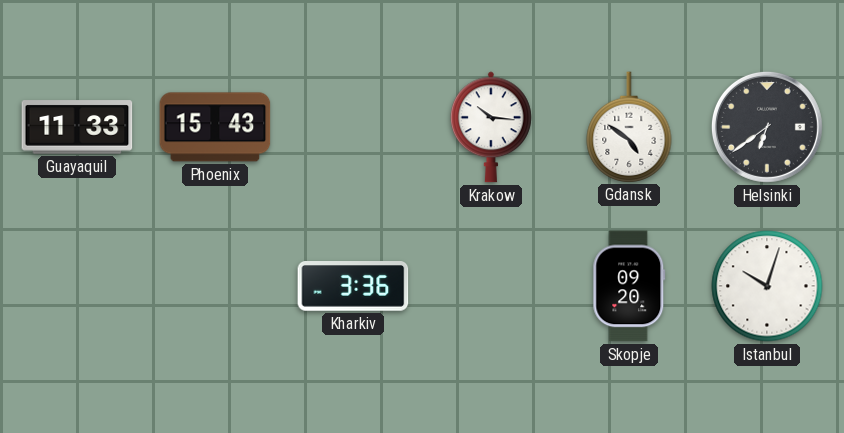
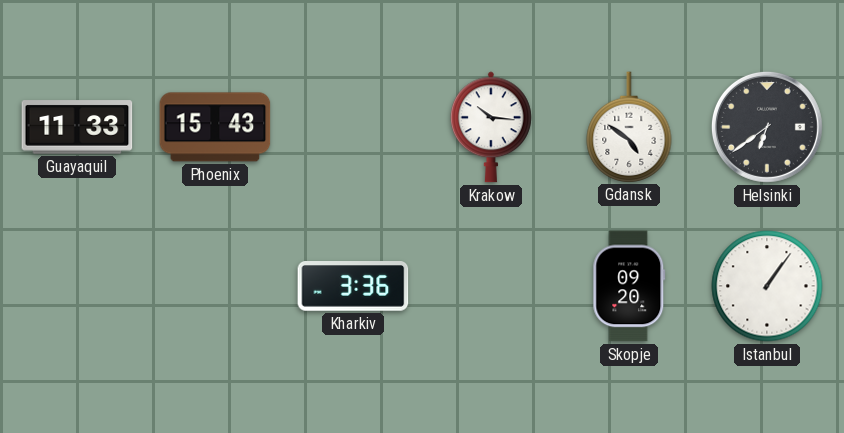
Istanbul: 10:03 -> 1:06 (767, 286)
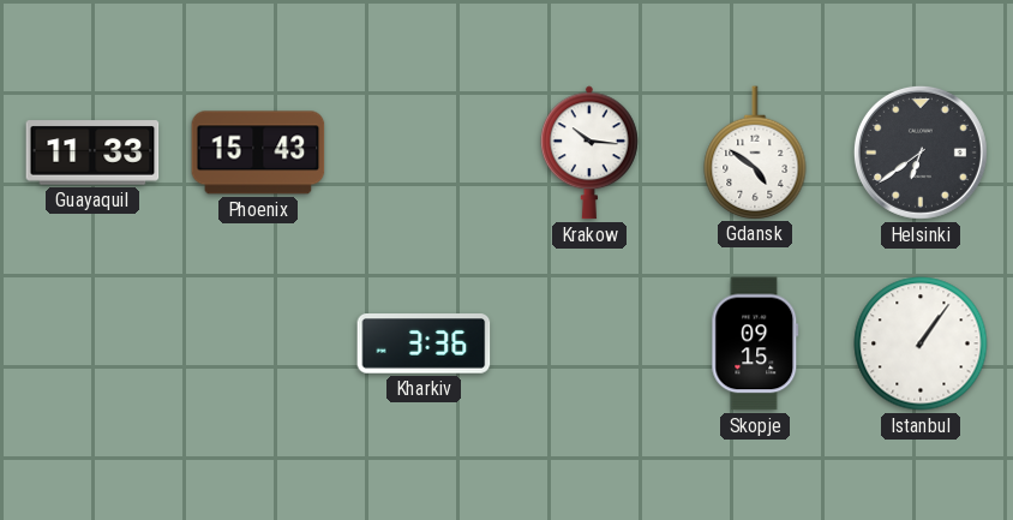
Skopje: 09:20 -> 09:15 (755, 343)
